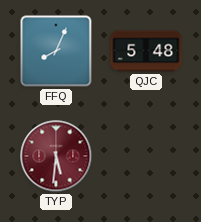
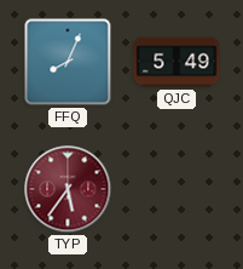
QJC: 5:48 -> 5:49 (177, 62)
TYP: 5:31 -> 5:36 (68, 189)
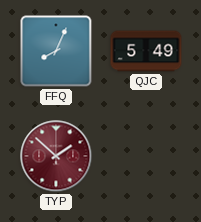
TYP: 5:36 -> 1:52 (56, 156)
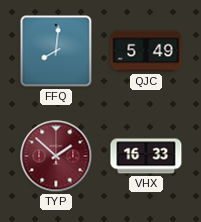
FFQ: 8:04 -> 8:01 (56, 51)
VHX: none -> 16:33 (146, 156)
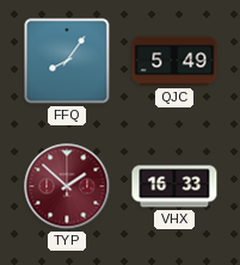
FFQ: 8:01 -> 8:06 (67, 61)
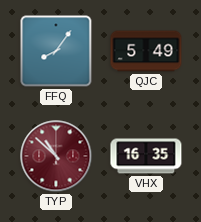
TYP: 1:52 -> 10:52 (56, 156)
VHX: 16:33 -> 16:35 (146, 156)
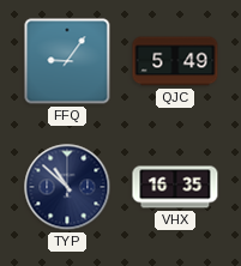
FFQ: 8:06 -> 9:06 (67, 61)
TYP dial: burgundy -> navy (67, 187)
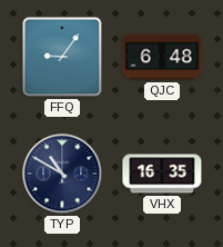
QJC: 5:49 -> 6:48 (162, 57)
TYP: 10:52 -> 10:50 (62, 174)
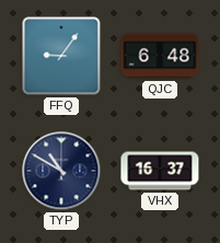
VHX: 16:35 -> 16:37 (160, 171)
